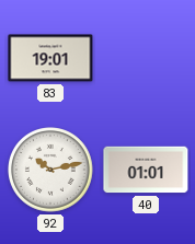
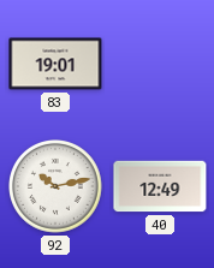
40: 01:01 -> 12:49 (160, 186)
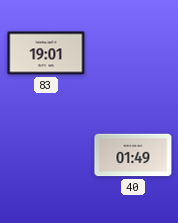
92: 10:13 -> none (55, 186)
40: 12:49 -> 01:49 (133, 155)
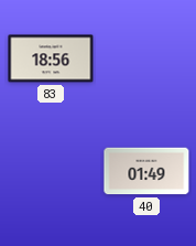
83: 19:01 -> 18:56 (51, 58)
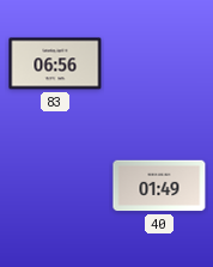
83: 18:56 -> 06:56 (55, 63)
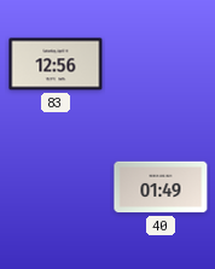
83: 06:56 -> 12:56 (56, 64)
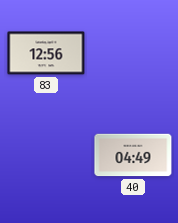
40: 01:49 -> 04:49 (133, 155)
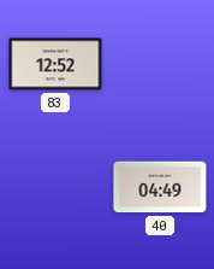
83: 12:56 -> 12:52 (55, 64)
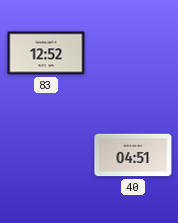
40: 04:49 -> 04:51 (133, 155)
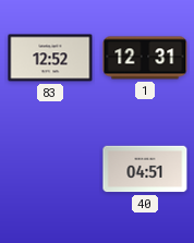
1: none -> 12:31 (145, 58)
